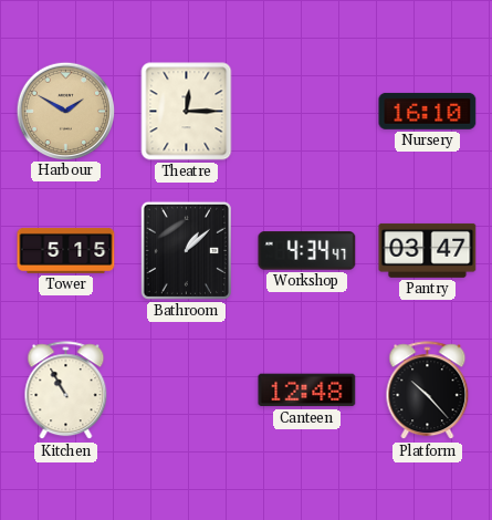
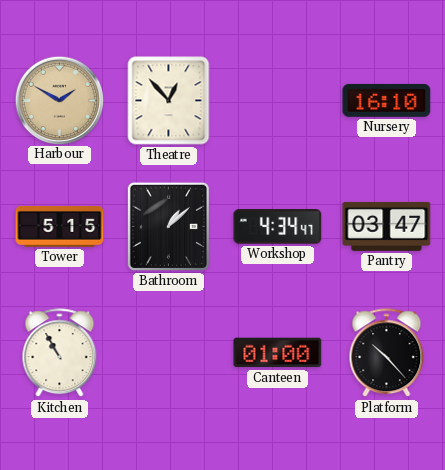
Theatre: 12:15 -> 12:53 (169, 101)
Canteen: 12:48 -> 01:00 (278, 353)
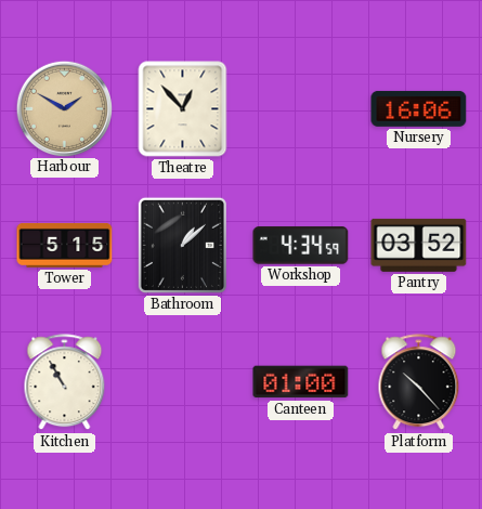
Nursery: 16:10 -> 16:06 (419, 108)
Workshop: 4:34:47 -> 4:34:59 (301, 246)
Pantry: 03:47 -> 03:52 (419, 245)
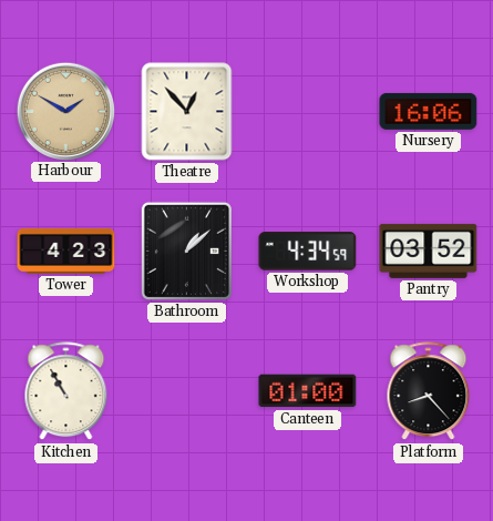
Tower: 5:15 -> 4:23 (66, 251)
Platform: 10:23 -> 8:23 (429, 391)
